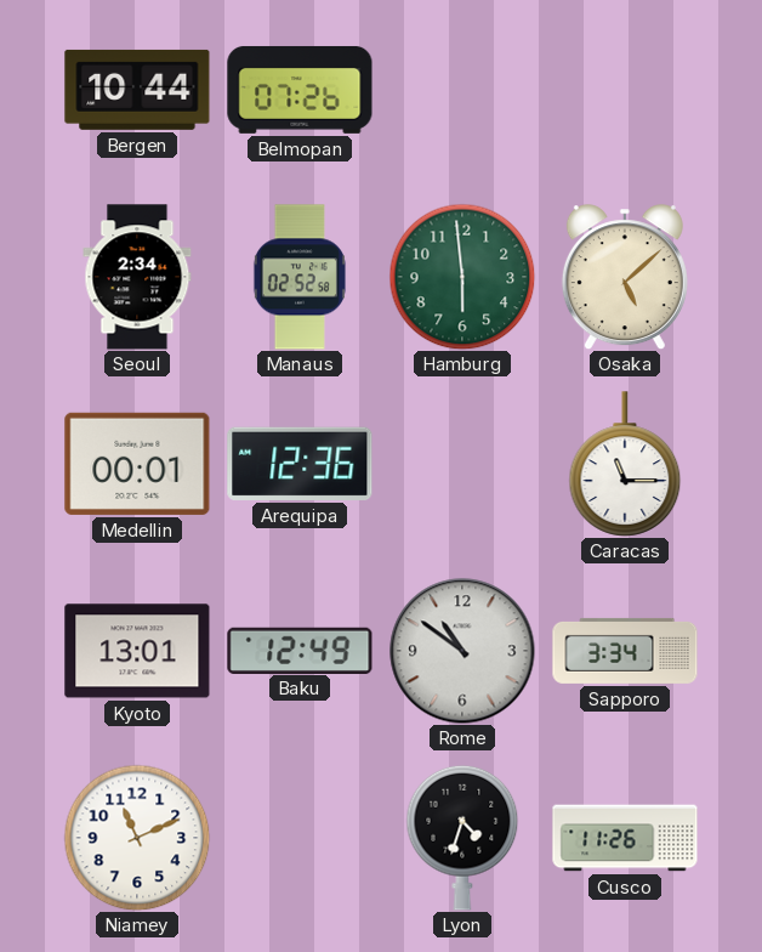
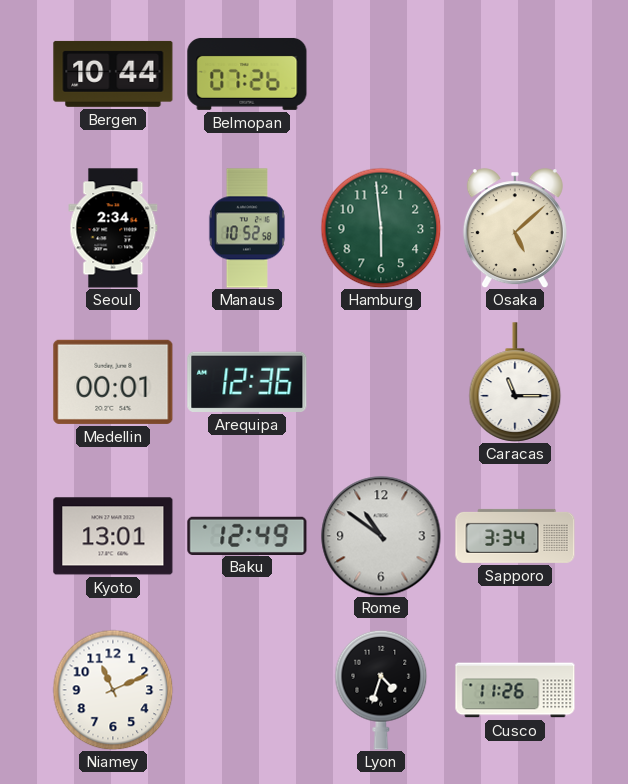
Manaus: 02:52 -> 10:52 (247, 228)
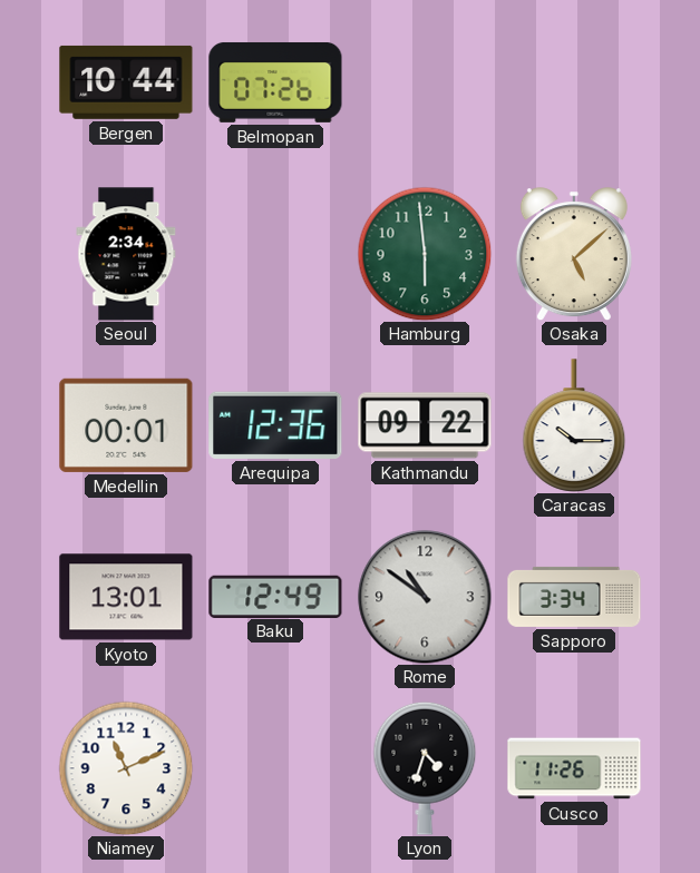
Manaus: 10:52 -> none (247, 228)
Kathmandu: none -> 09:22 (425, 425)
Caracas: 11:15 -> 10:15 (574, 425)
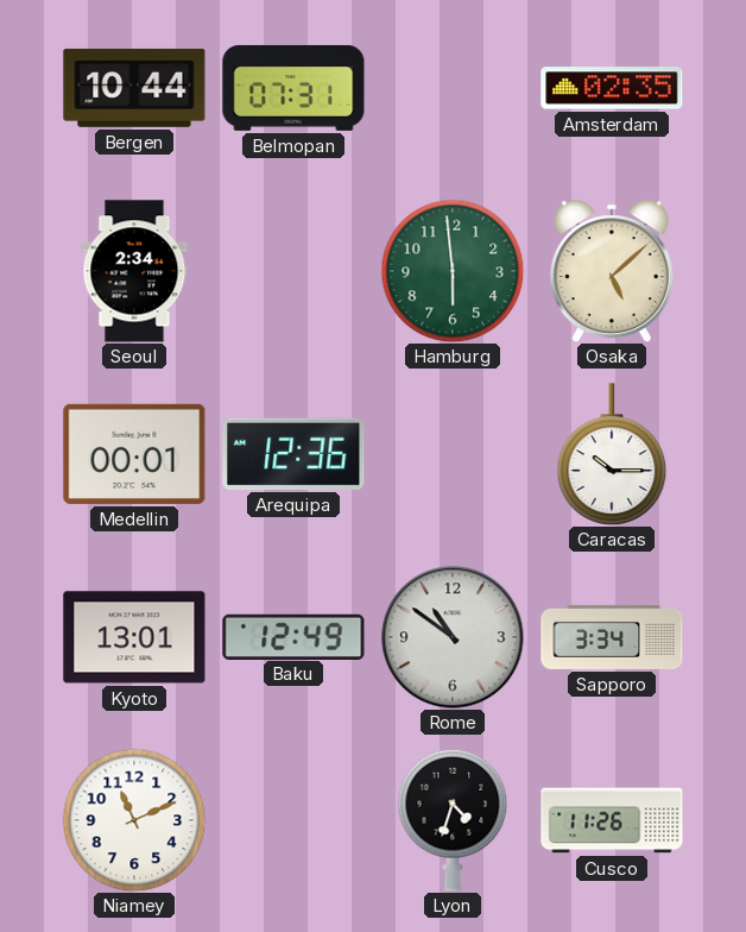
Belmopan: 07:26 -> 07:31 (293, 88)
Amsterdam: none -> 02:35 (612, 88)
Kathmandu: 09:22 -> none (425, 425)
